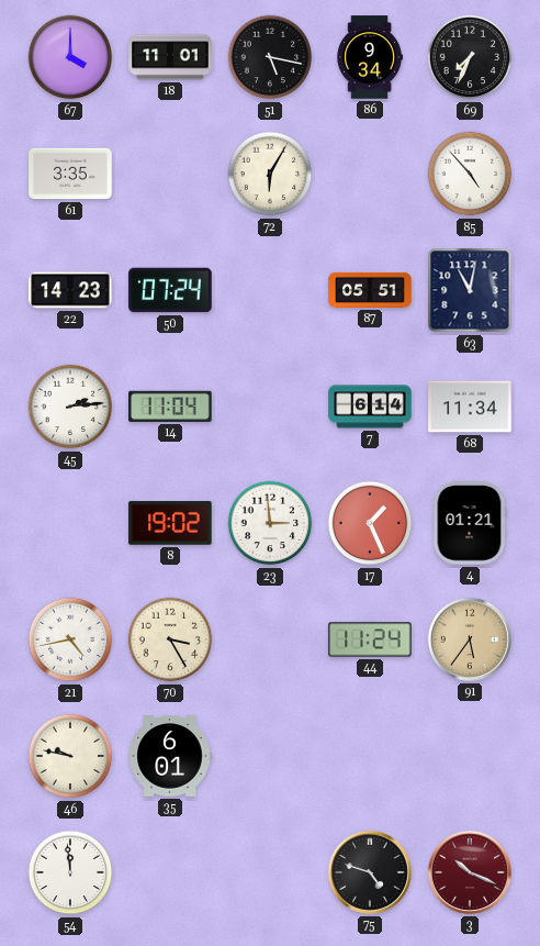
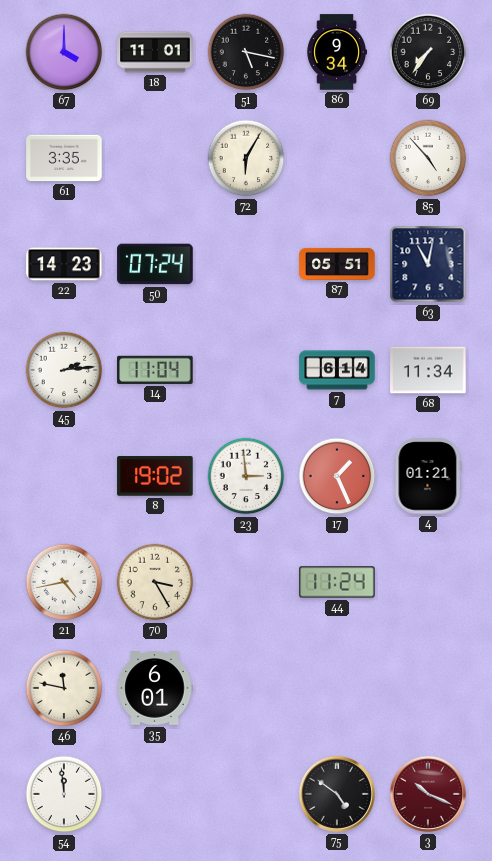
69: 7:34 -> 7:36 (428, 52)
91: 5:36 -> none (470, 639)
46: 9:47 -> 11:47 (64, 688)
75: 4:48 -> 4:51 (337, 794)
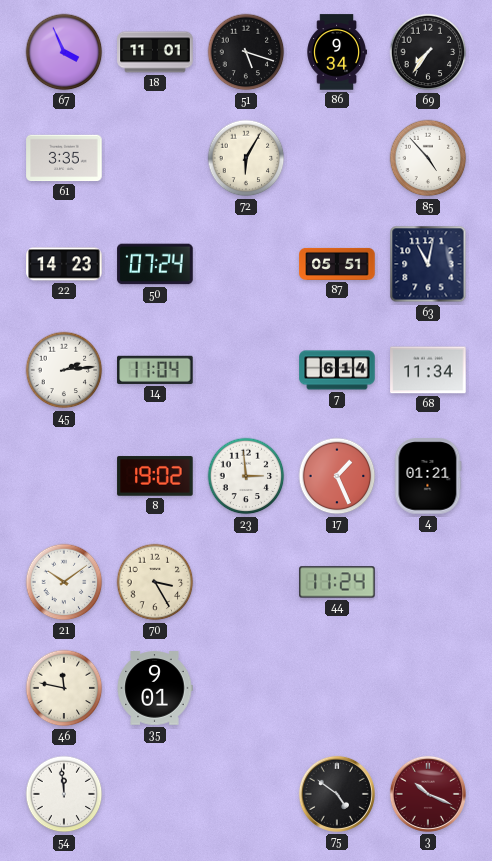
67: 4:00 -> 3:56 (64, 52)
51: 5:17 -> 5:18 (246, 52)
21: 4:43 -> 10:09 (64, 582)
35: 6:01 -> 9:01 (155, 688)
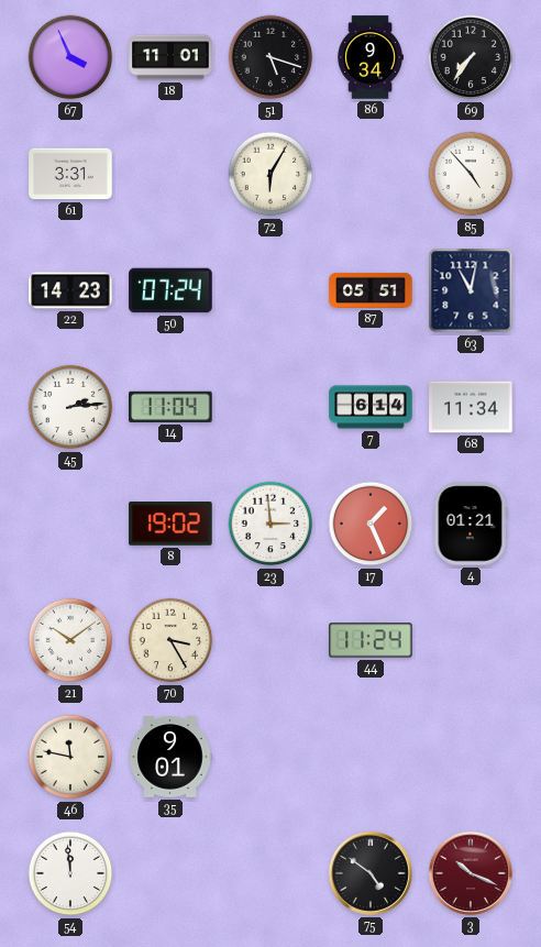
61: 3:35 -> 3:31 (70, 174)
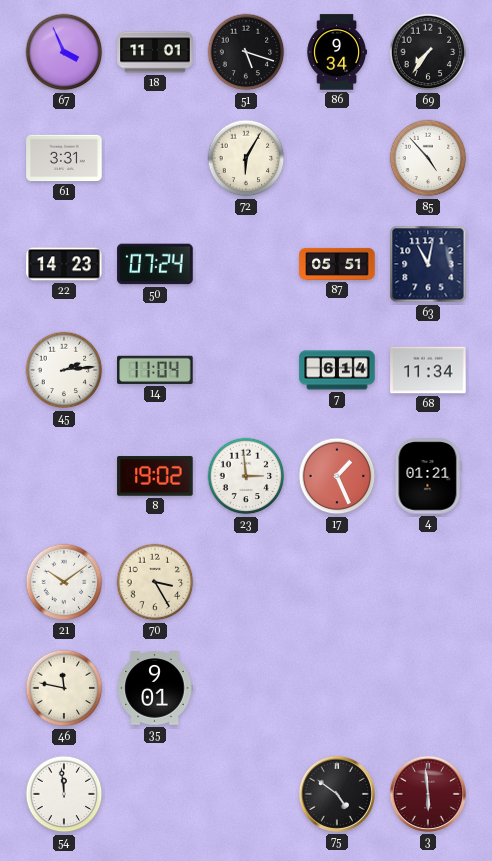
44: 11:24 -> none (371, 640)
3: 10:19 -> 5:59 (428, 794)
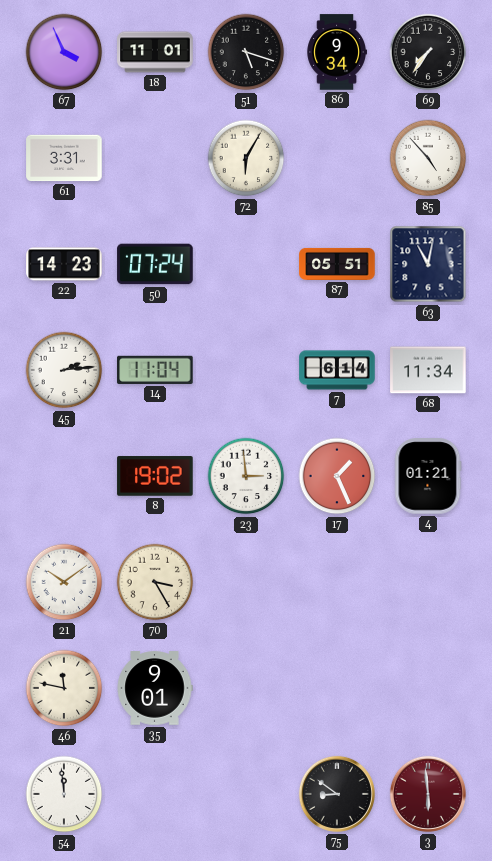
75: 4:51 -> 8:51 (337, 794)
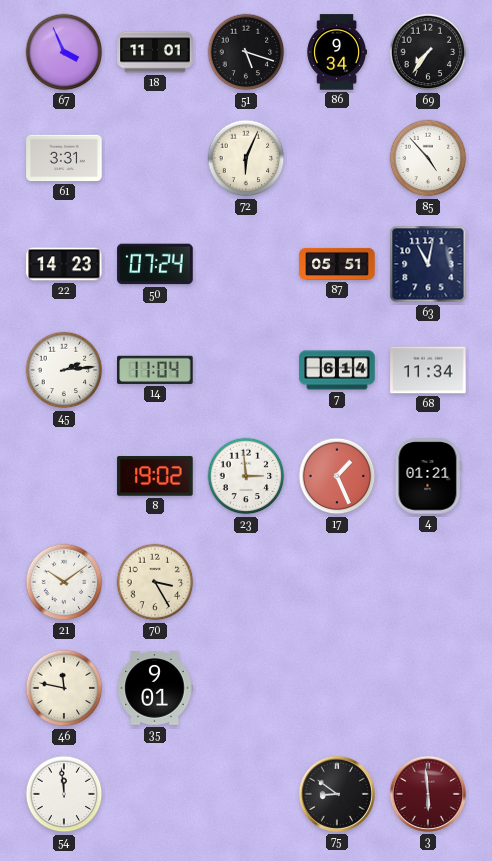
72: 6:05 -> 6:04 (246, 158)
